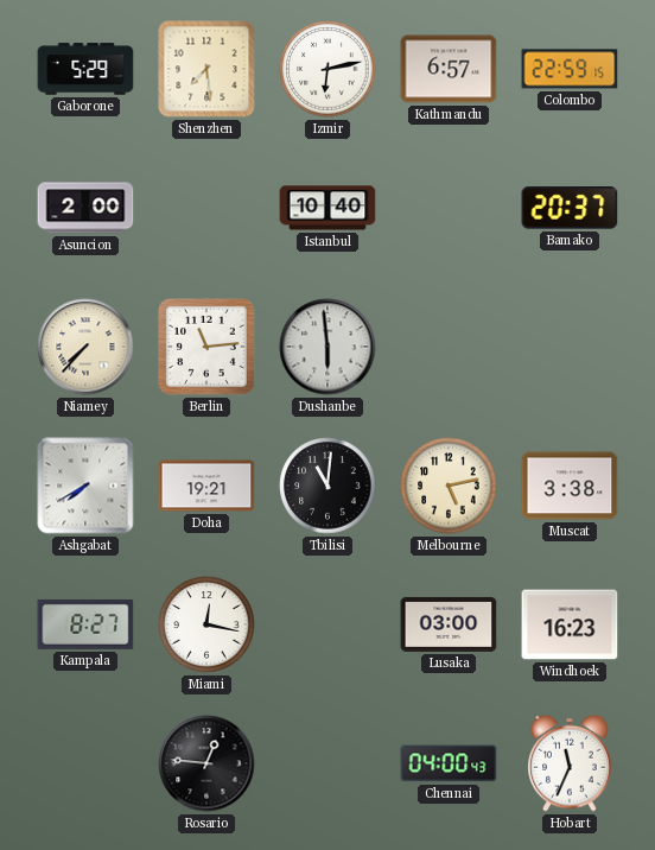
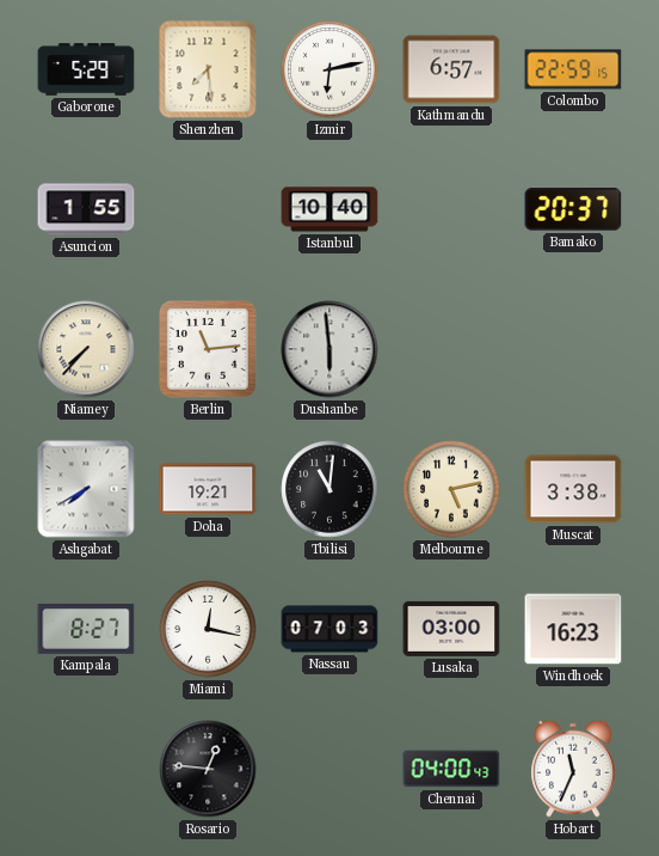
Asuncion: 2:00 -> 1:55 (86, 209)
Nassau: none -> 07:03 (329, 629)
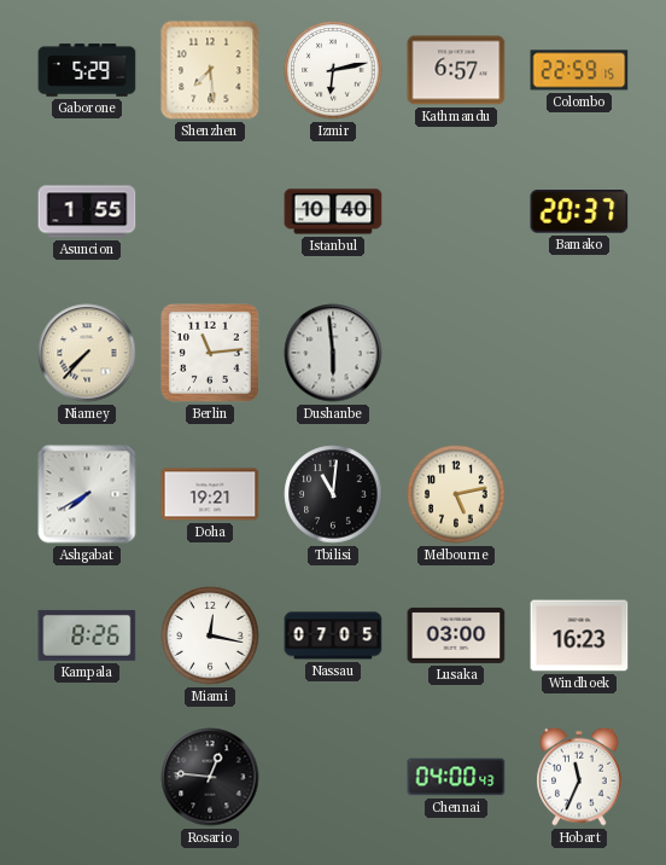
Muscat: 3:38 -> none (573, 489)
Kampala: 8:27 -> 8:26 (87, 635)
Nassau: 07:03 -> 07:05 (333, 635)
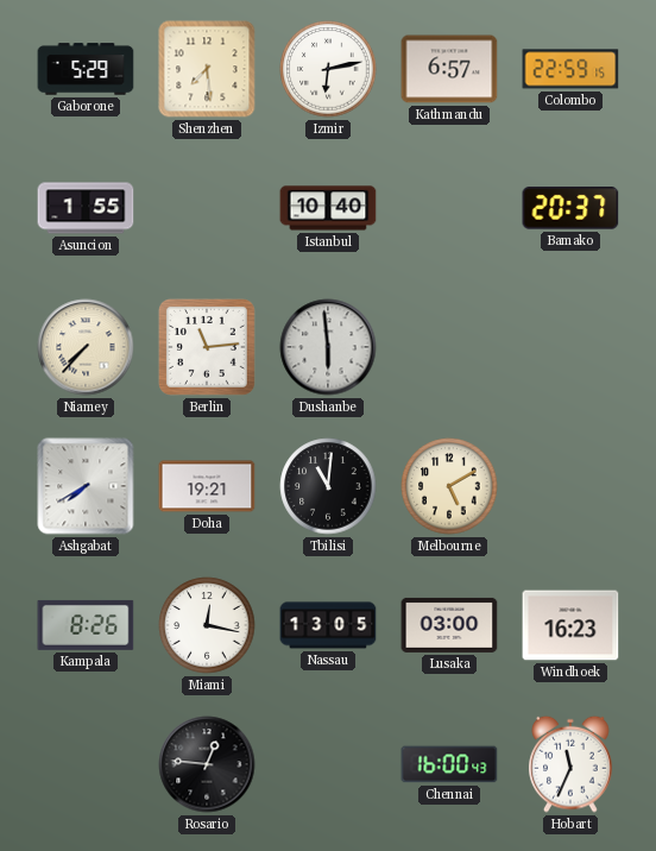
Melbourne: 5:13 -> 5:10 (449, 486)
Nassau: 07:05 -> 13:05 (328, 625)
Chennai: 04:00 -> 16:00 (449, 764)
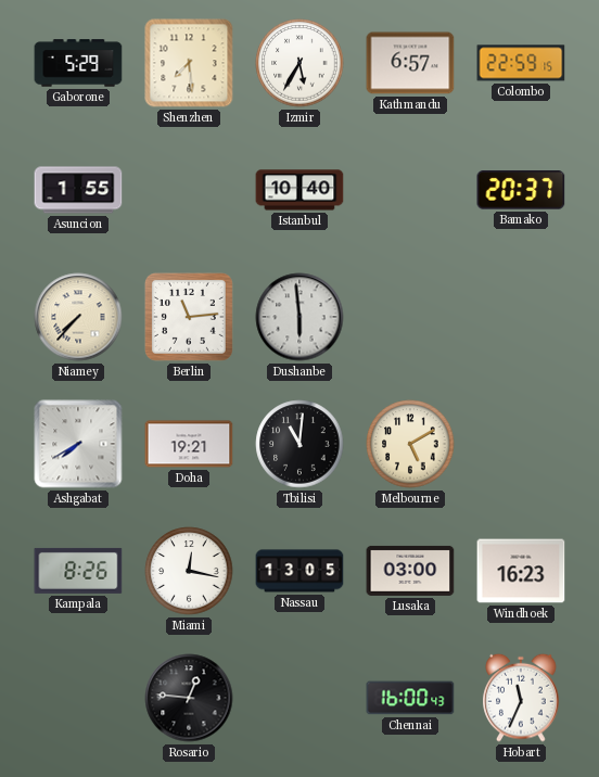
Izmir: 6:13 -> 5:35 (299, 63)
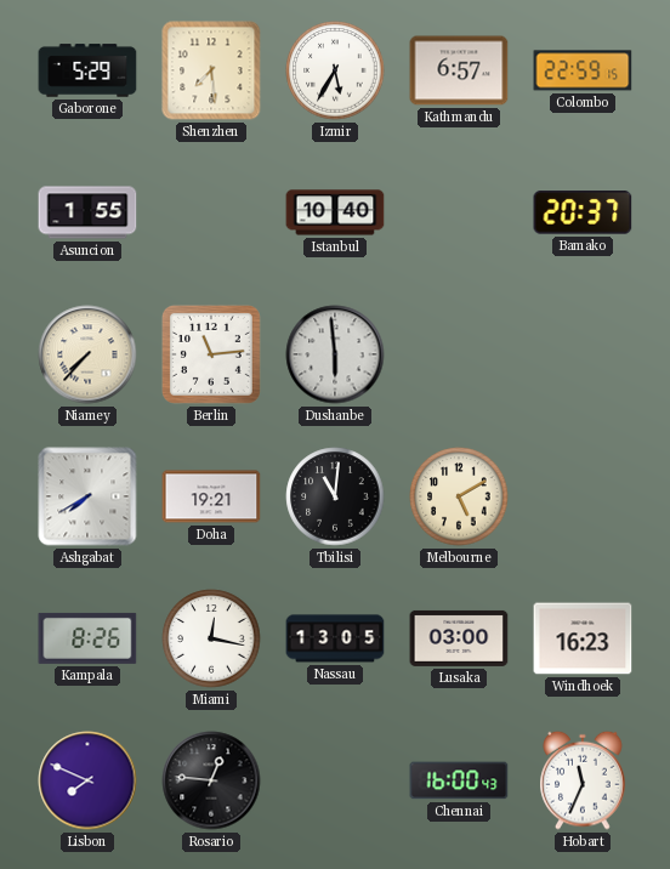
Lisbon: none -> 7:49 (87, 780)
